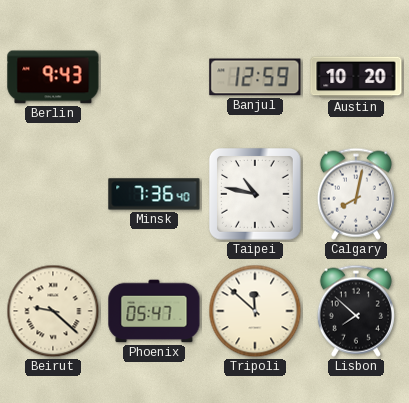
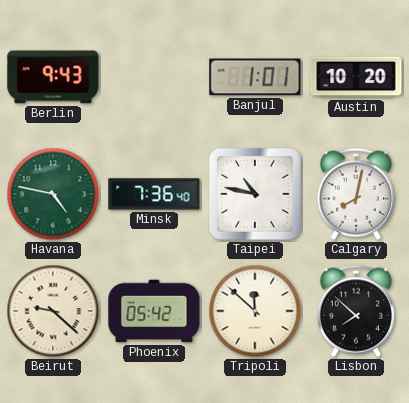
Banjul: 12:59 -> 1:01 (255, 77)
Havana: none -> 4:47 (53, 194)
Phoenix: 05:47 -> 05:42 (154, 311)
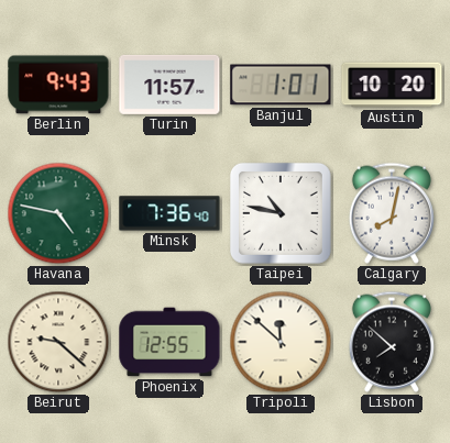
Turin: none -> 11:57 (169, 85)
Phoenix: 05:42 -> 12:55 (169, 342)
